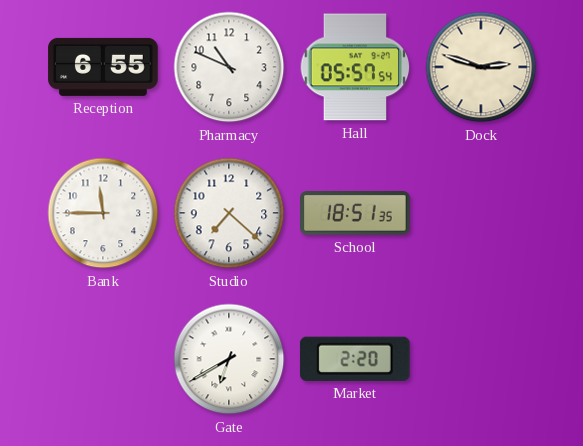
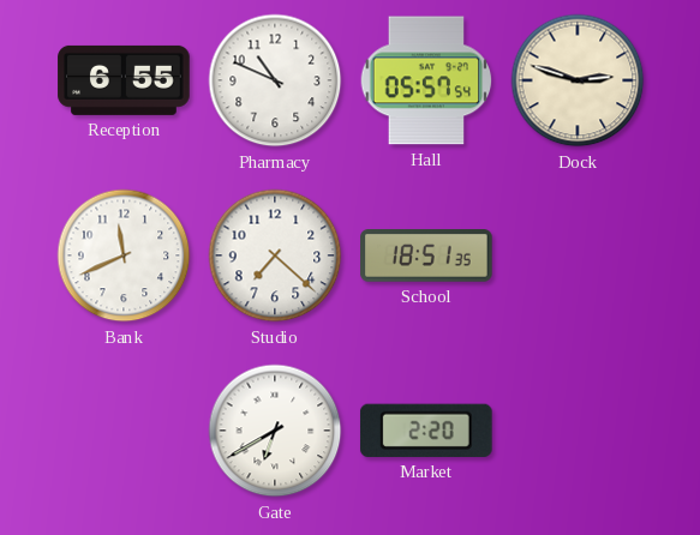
Bank: 11:45 -> 11:41 (124, 256)
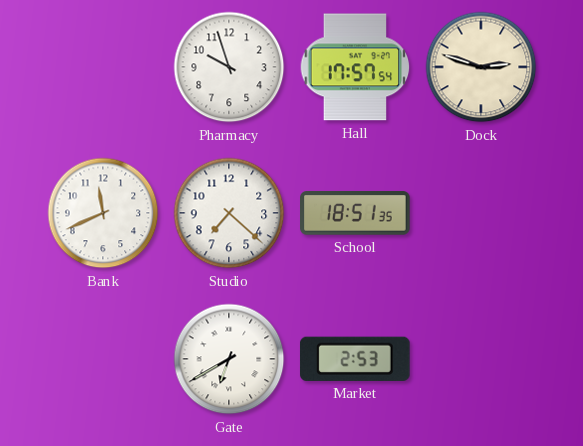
Reception: 6:55 -> none (124, 80)
Pharmacy: 10:49 -> 9:57 (229, 67)
Hall: 05:57 -> 17:57 (355, 67)
Market: 2:20 -> 2:53 (355, 359)
